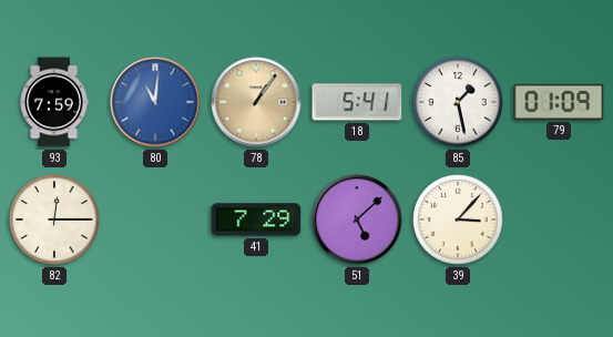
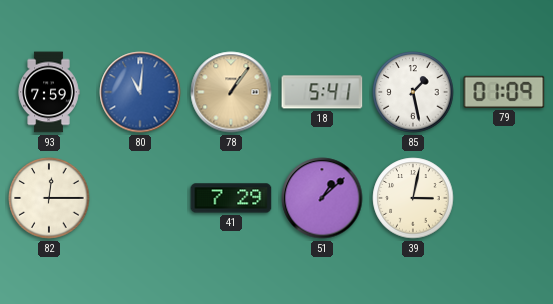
51: 5:08 -> 1:08 (322, 198)
39: 3:07 -> 3:02 (413, 198)
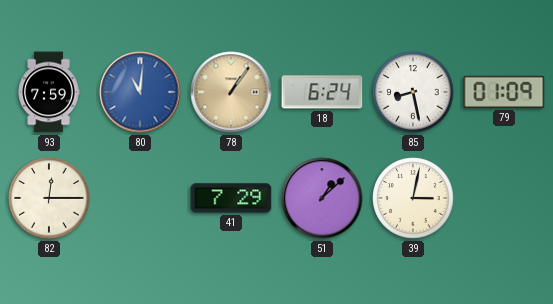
18: 5:41 -> 6:24 (322, 92)
85: 1:28 -> 8:28 (413, 92)
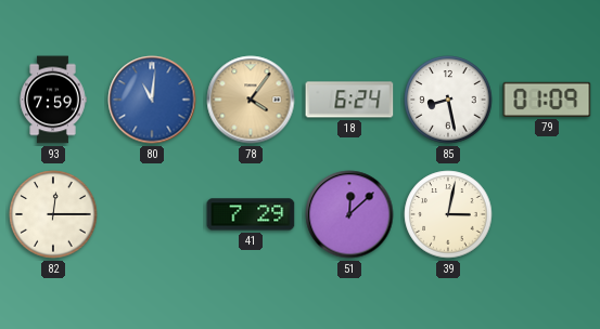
78: 1:06 -> 4:06 (251, 100)
51: 1:08 -> 12:08 (349, 214)
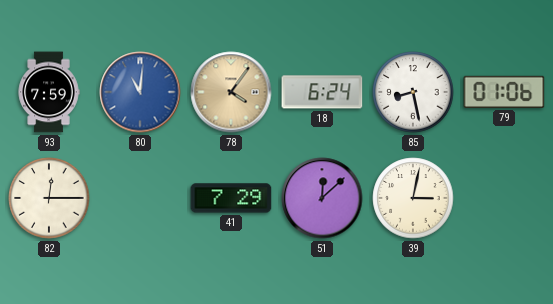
79: 01:09 -> 01:06 (504, 92)
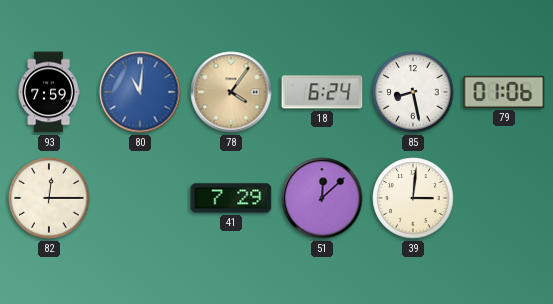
39: 3:02 -> 3:01 (413, 198)
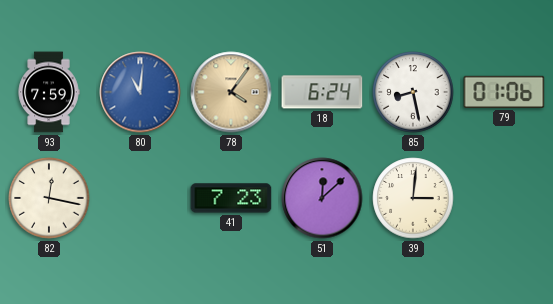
82: 12:15 -> 12:17 (49, 198)
41: 7:29 -> 7:23 (231, 198)
